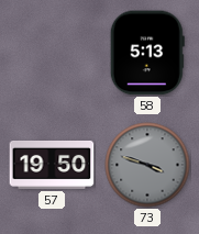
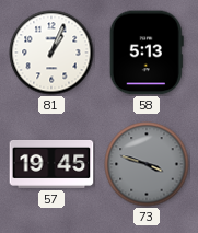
81: none -> 1:04 (51, 53)
57: 19:50 -> 19:45 (51, 164)
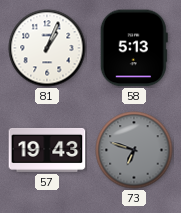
57: 19:45 -> 19:43 (47, 150)
73: 3:48 -> 6:48 (134, 150)
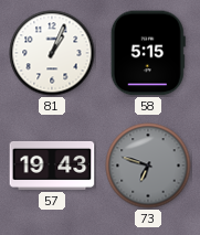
58: 5:13 -> 5:15 (148, 53)
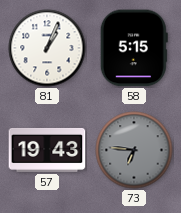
73: 6:48 -> 6:46 (134, 150)
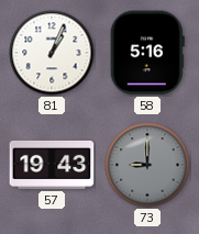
58: 5:15 -> 5:16 (147, 53)
73: 6:46 -> 9:00 (147, 165)
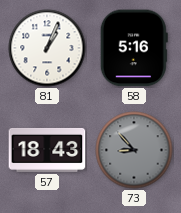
57: 19:43 -> 18:43 (47, 150)
73: 9:00 -> 8:53 (134, 150)
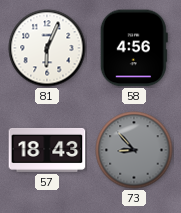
81: 1:04 -> 6:04 (47, 48)
58: 5:16 -> 4:56 (134, 48)
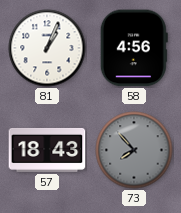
81: 6:04 -> 1:04 (47, 48)
73: 8:53 -> 7:53 (134, 150)
